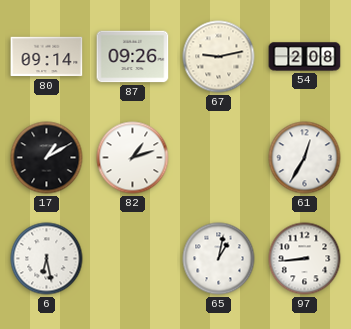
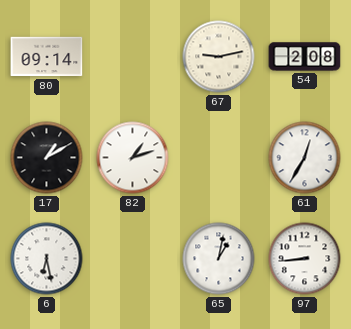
87: 09:26 -> none (133, 57)
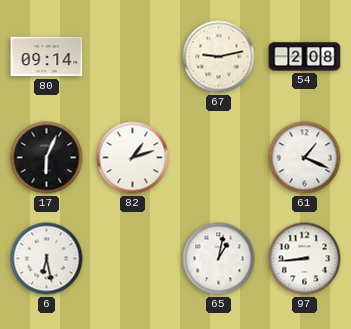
17: 1:10 -> 6:04 (47, 158)
61: 12:35 -> 1:19 (305, 158)
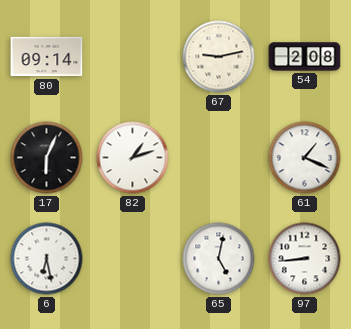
65: 1:02 -> 5:02 (219, 259)
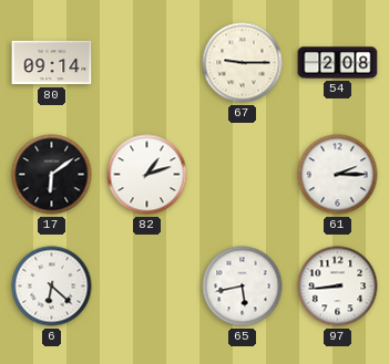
67: 9:13 -> 9:15 (243, 63)
17: 6:04 -> 6:09 (52, 175)
61: 1:19 -> 2:15 (338, 175)
6: 6:28 -> 6:22 (52, 287)
65: 5:02 -> 5:43 (243, 287)
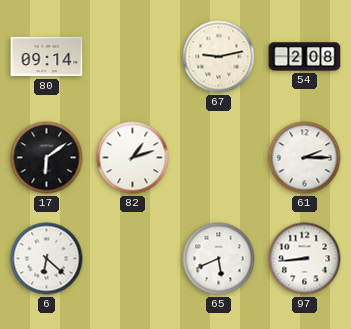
67: 9:15 -> 9:13 (219, 57)
65: 5:43 -> 5:41 (219, 259)
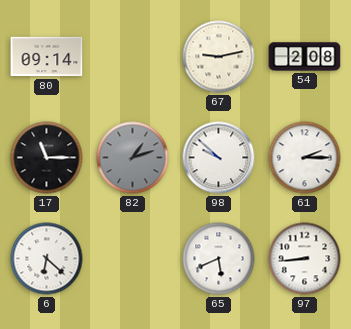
17: 6:09 -> 11:15 (47, 158)
82 dial: white -> grey (133, 158)
98: none -> 9:52 (219, 158)
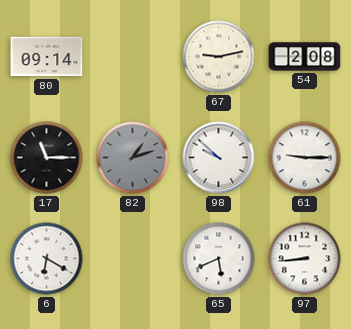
61: 2:15 -> 9:15 (305, 158)
6: 6:22 -> 6:20 (47, 259)
